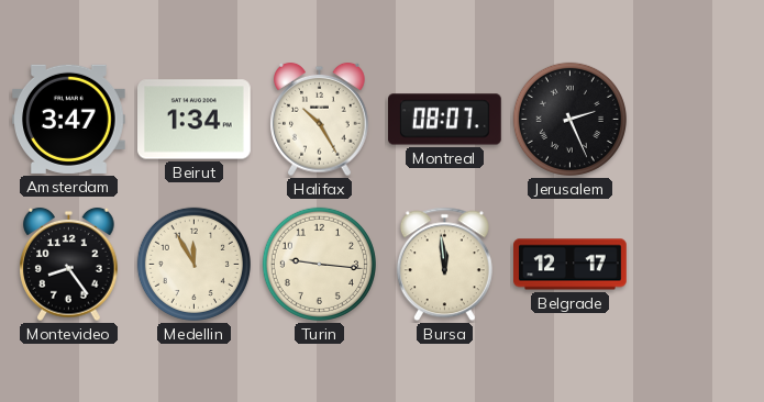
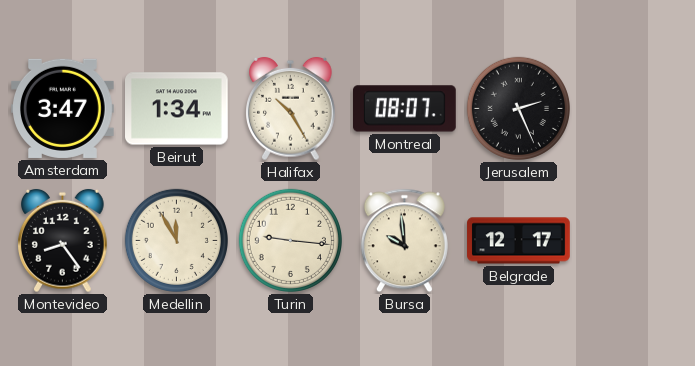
Bursa: 11:59 -> 9:59 (404, 241)
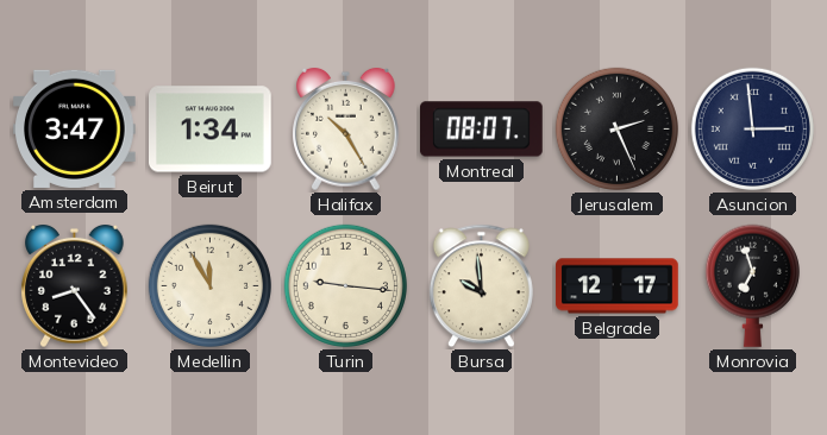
Asuncion: none -> 2:59 (752, 128)
Monrovia: none -> 6:57 (752, 285)
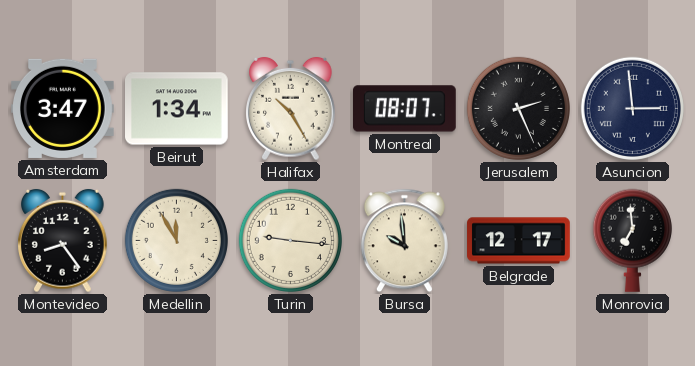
Monrovia: 6:57 -> 6:59 (632, 240)
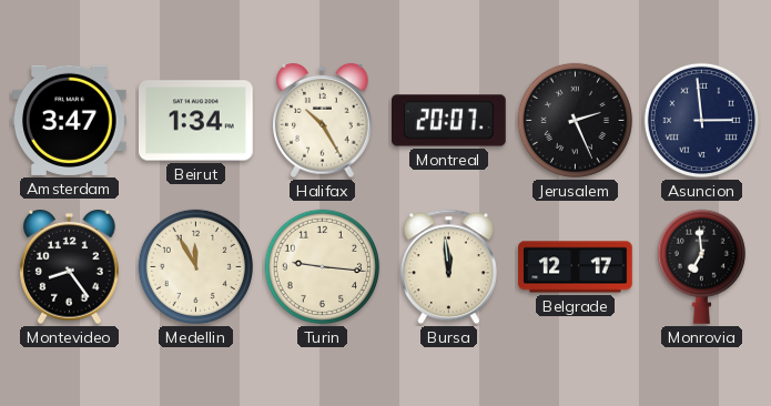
Montreal: 08:07 -> 20:07 (449, 121)
Bursa: 9:59 -> 11:59 (448, 267)
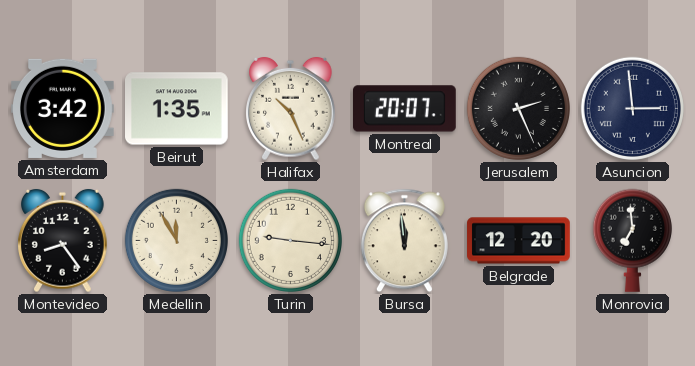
Amsterdam: 3:47 -> 3:42 (63, 108)
Beirut: 1:34 -> 1:35 (177, 109)
Halifax: 10:25 -> 10:26 (291, 109)
Belgrade: 12:17 -> 12:20 (519, 241)
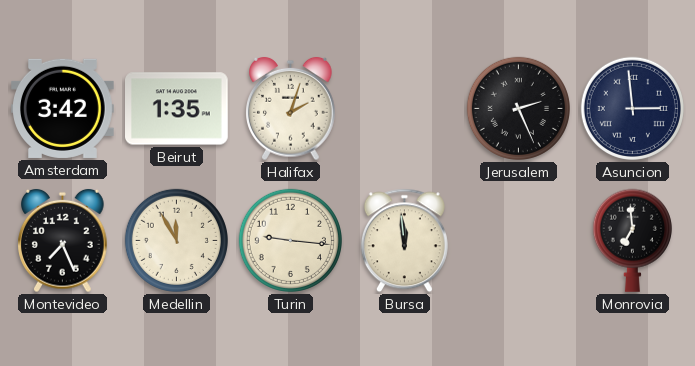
Halifax: 10:26 -> 2:03 (291, 109)
Montreal: 20:07 -> none (405, 109)
Montevideo: 8:24 -> 7:26 (63, 241)
Belgrade: 12:20 -> none (519, 241)
